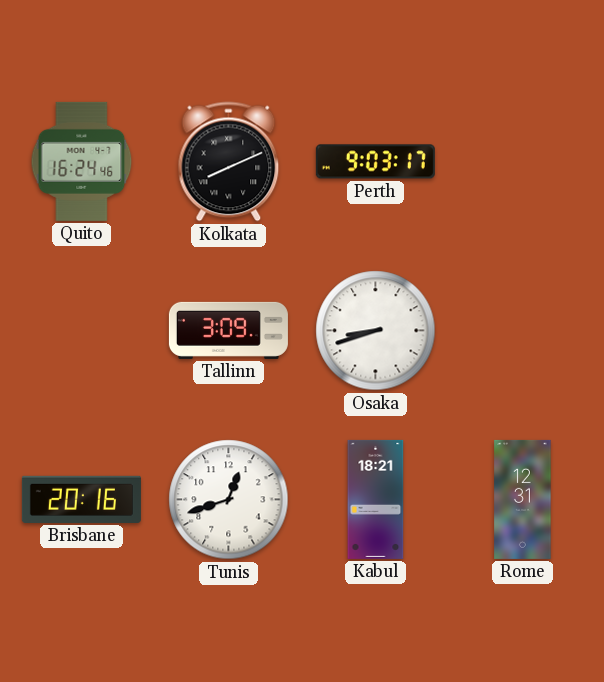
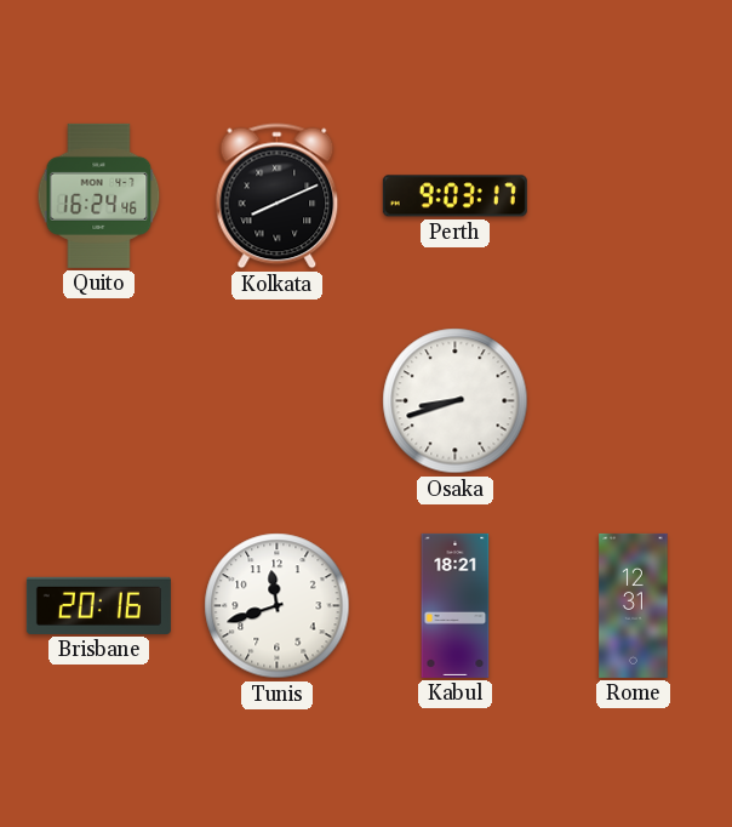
Tallinn: 3:09 -> none (228, 330)
Tunis: 12:42 -> 11:42 (278, 606)
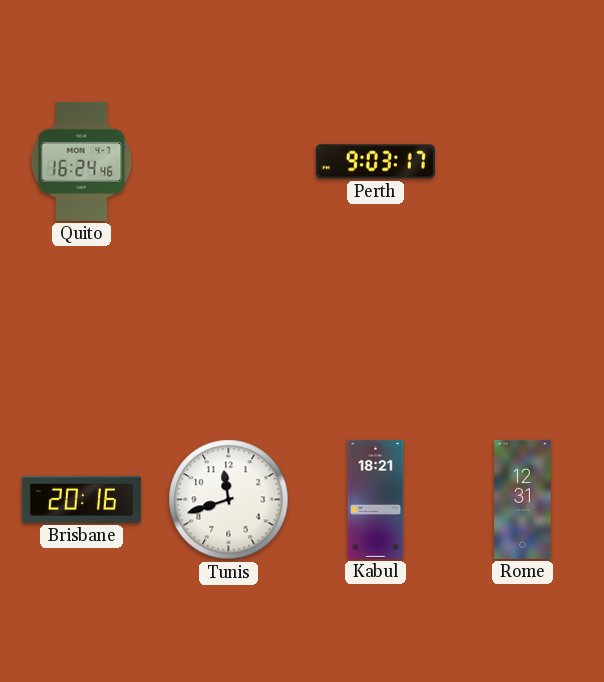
Kolkata: 8:11 -> none (278, 196)
Osaka: 8:42 -> none (456, 401)
